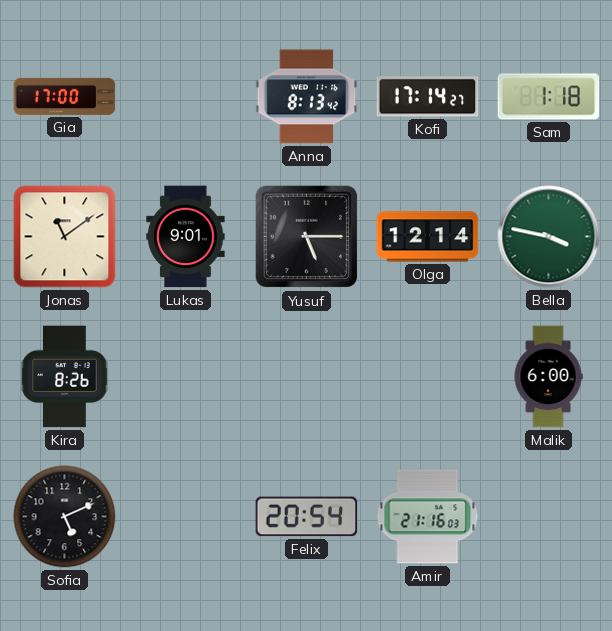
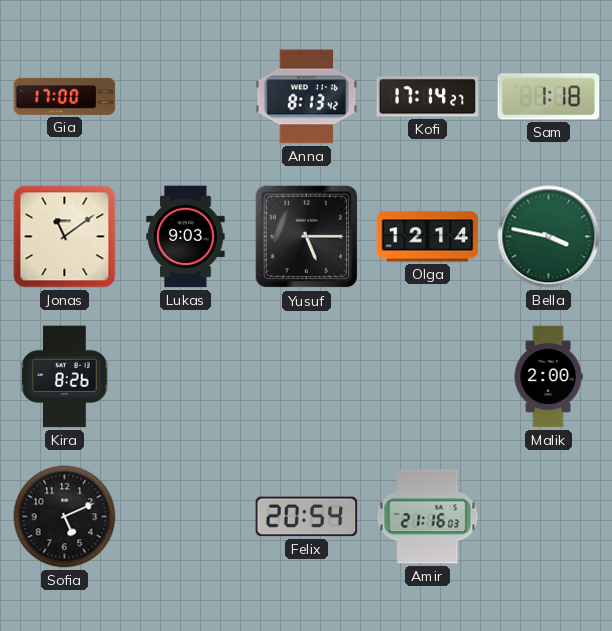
Lukas: 9:01 -> 9:03 (186, 237)
Malik: 6:00 -> 2:00 (548, 377)
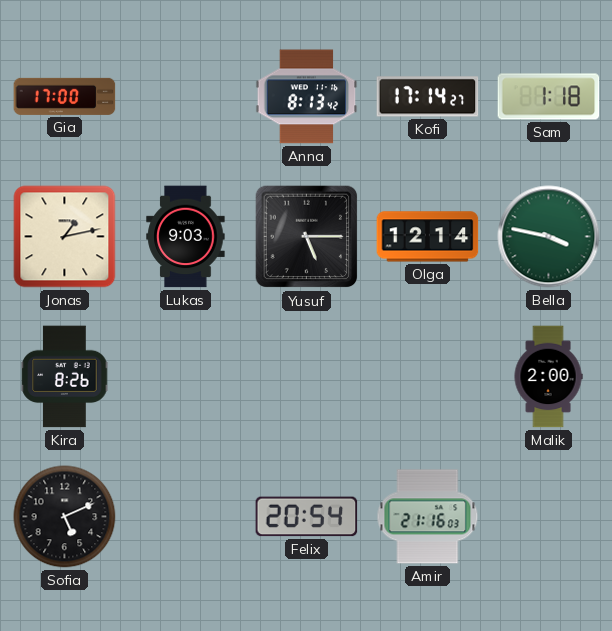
Jonas: 11:09 -> 1:13 (65, 237)
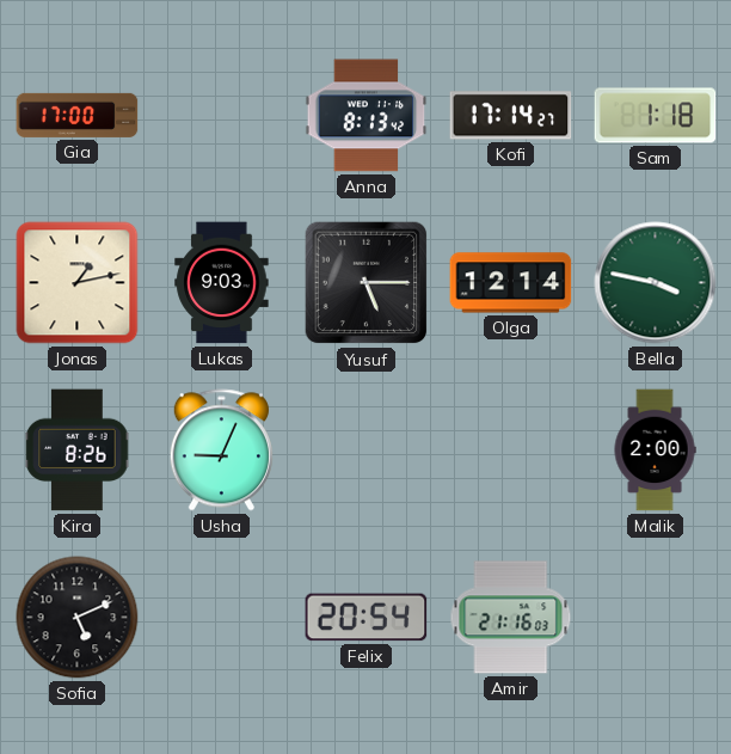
Usha: none -> 9:04 (221, 450)
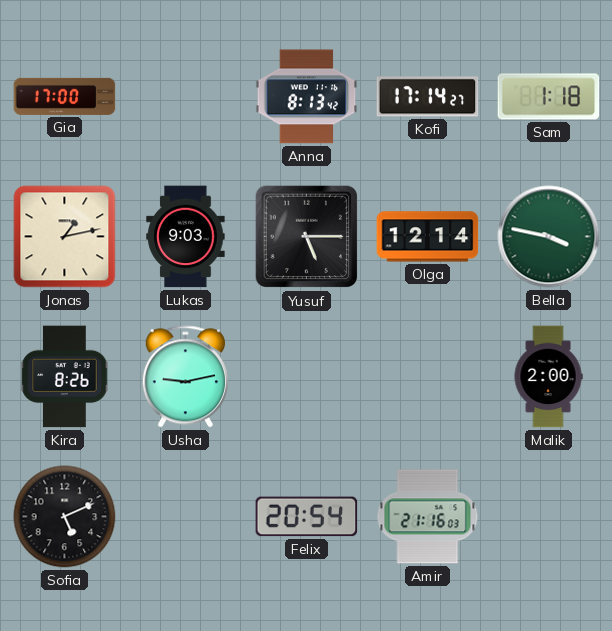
Usha: 9:04 -> 9:13 (185, 377)
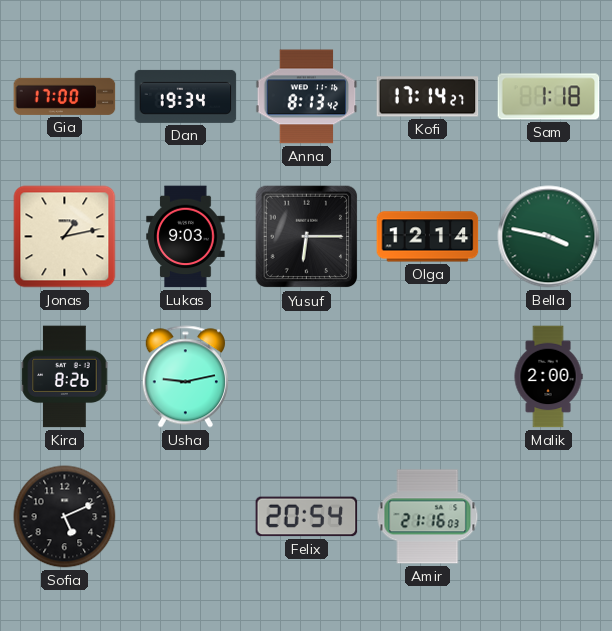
Dan: none -> 19:34 (186, 96)
Yusuf: 5:15 -> 6:15 (307, 237)
